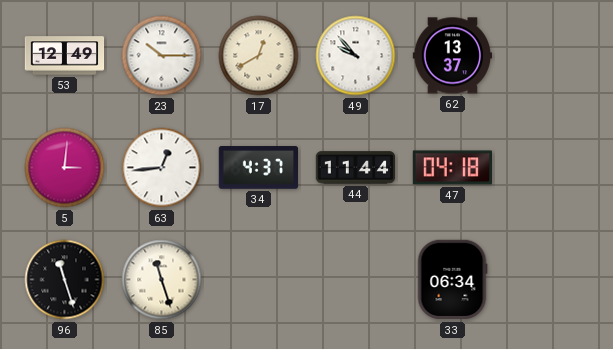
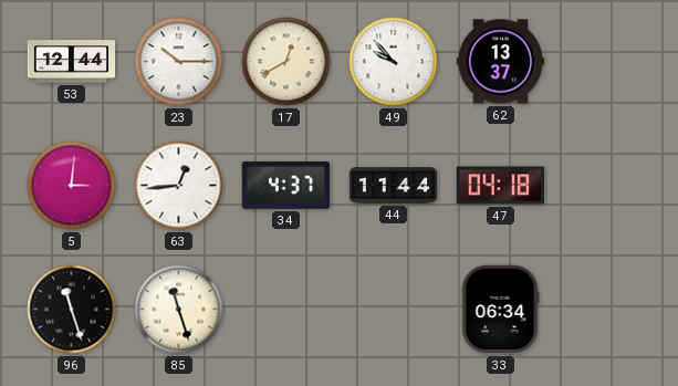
53: 12:49 -> 12:44 (72, 62)
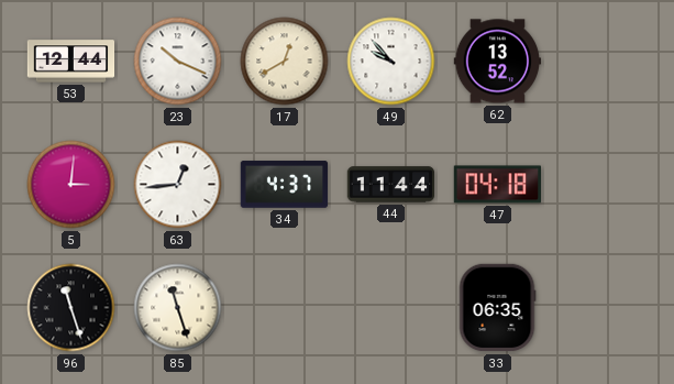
23: 10:15 -> 10:19 (178, 62)
62: 13:37 -> 13:52 (498, 62)
33: 06:34 -> 06:35 (497, 308)
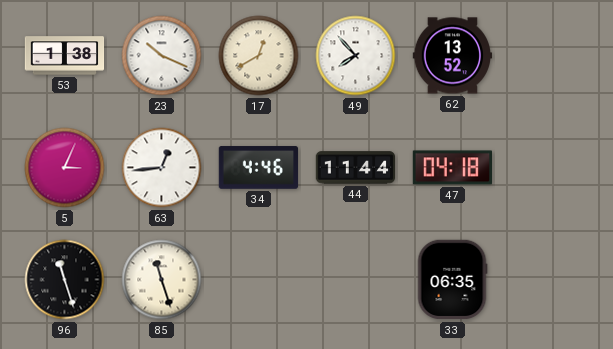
53: 12:44 -> 1:38 (65, 56)
49: 9:53 -> 7:53 (356, 56)
5: 3:01 -> 3:04 (65, 168)
34: 4:37 -> 4:46 (259, 168)
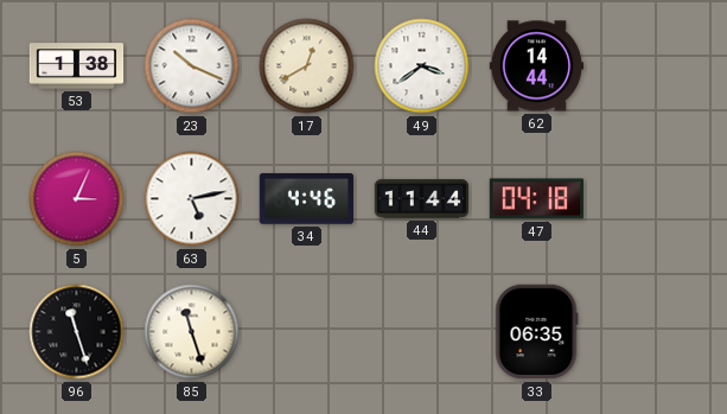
49: 7:53 -> 3:39 (422, 66)
62: 13:52 -> 14:44 (537, 66)
63: 12:44 -> 5:13 (192, 199)
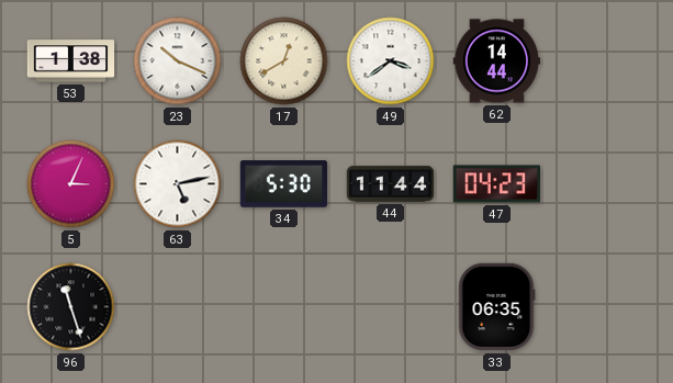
34: 4:46 -> 5:30 (284, 184)
47: 04:18 -> 04:23 (496, 184)
85: 11:27 -> none (192, 332)
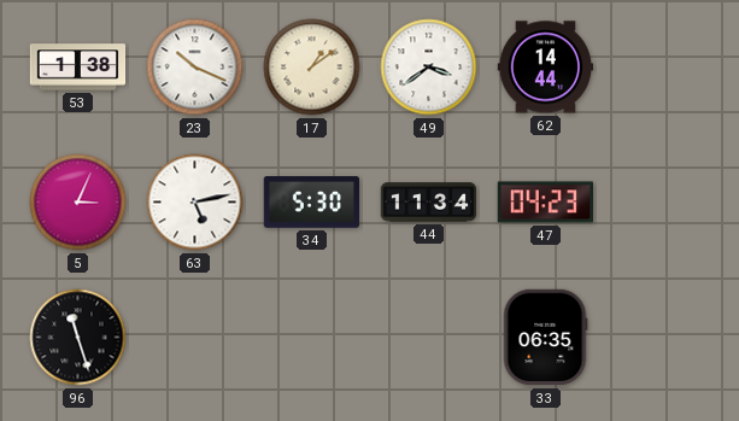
17: 12:40 -> 1:09 (312, 68)
44: 11:44 -> 11:34 (429, 203)
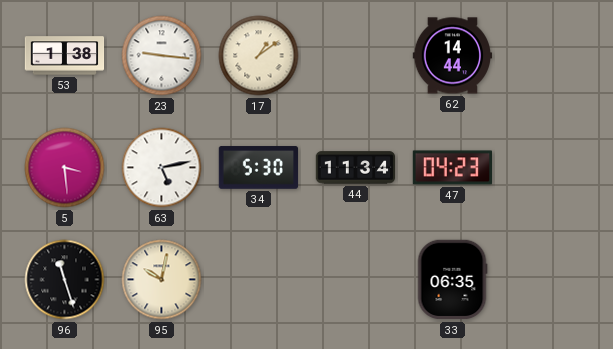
23: 10:19 -> 9:16 (162, 56)
49: 3:39 -> none (429, 68)
5: 3:04 -> 3:29 (65, 168)
95: none -> 10:02 (162, 280)
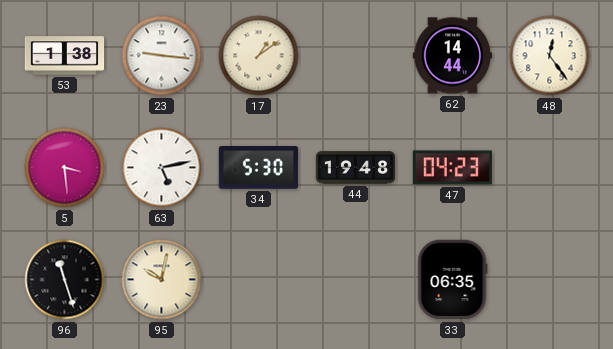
48: none -> 12:24 (550, 56)
44: 11:34 -> 19:48 (356, 168)
